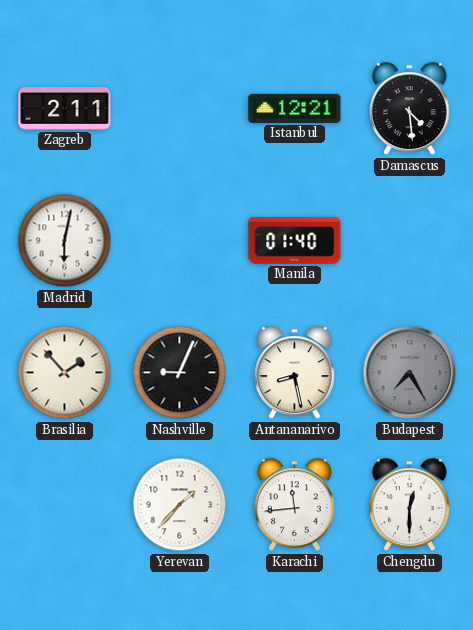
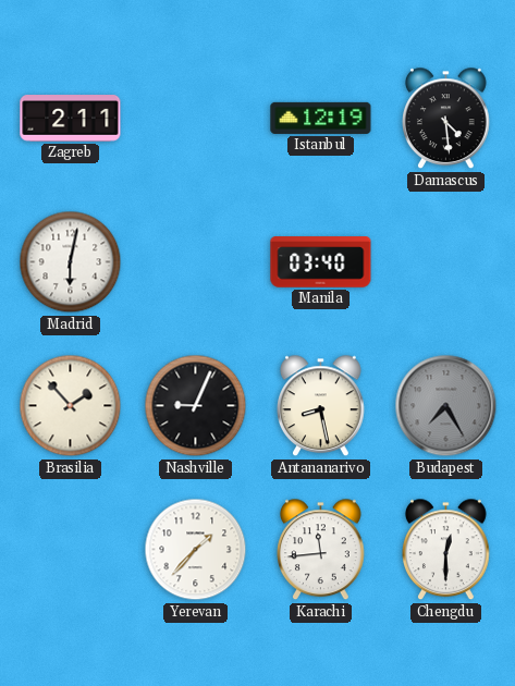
Istanbul: 12:21 -> 12:19 (321, 118)
Manila: 01:40 -> 03:40 (321, 262)
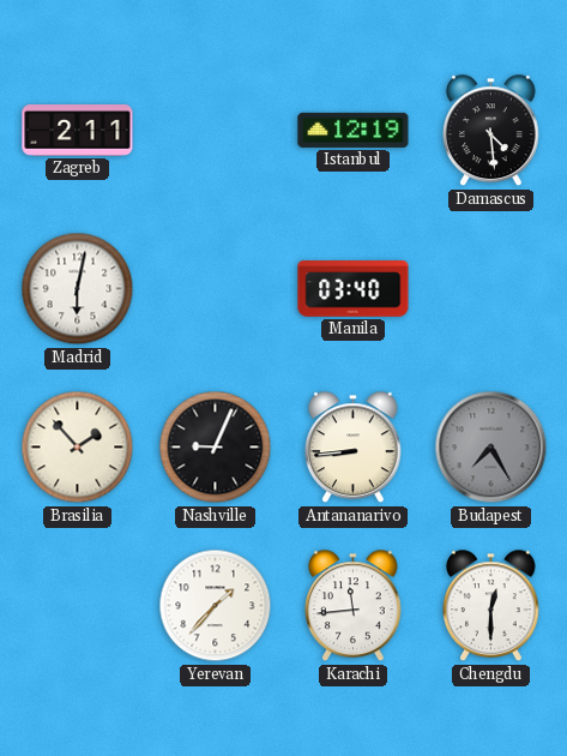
Antananarivo: 8:28 -> 8:44 (354, 448)
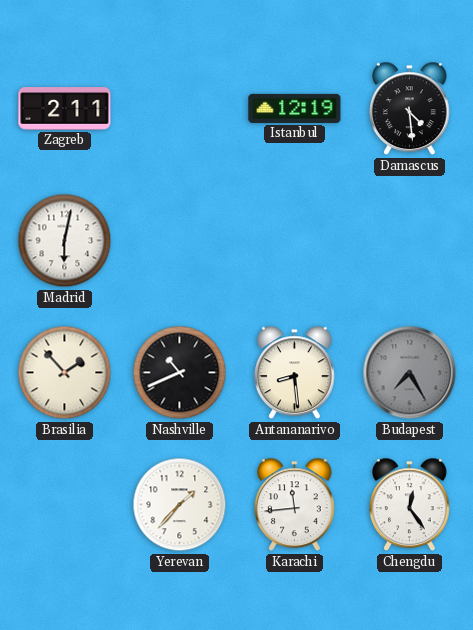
Manila: 03:40 -> none (354, 289)
Nashville: 9:04 -> 10:41 (180, 373)
Antananarivo: 8:44 -> 8:29 (295, 373)
Chengdu: 12:30 -> 12:24 (410, 505)
